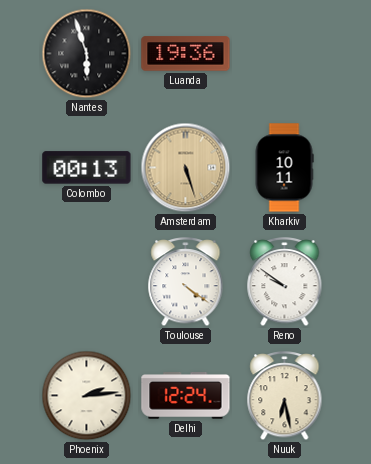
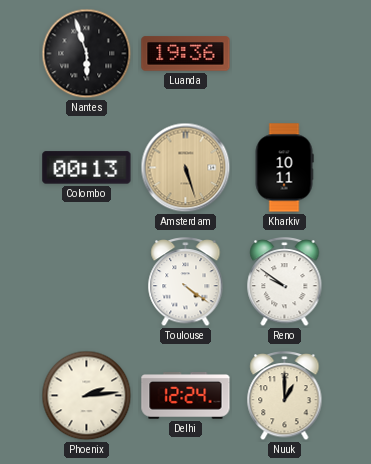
Nuuk: 6:28 -> 1:00 (285, 397)
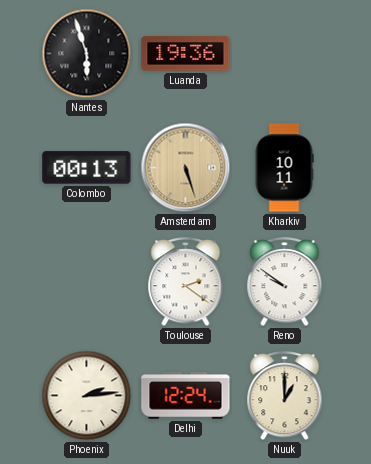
Toulouse: 4:21 -> 2:21 (186, 283)
